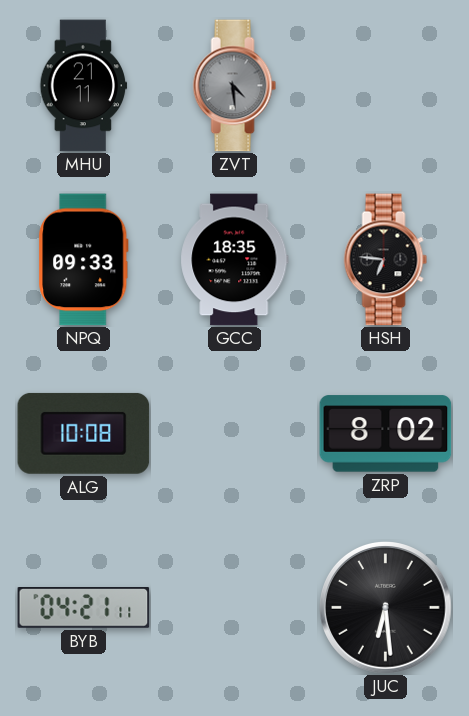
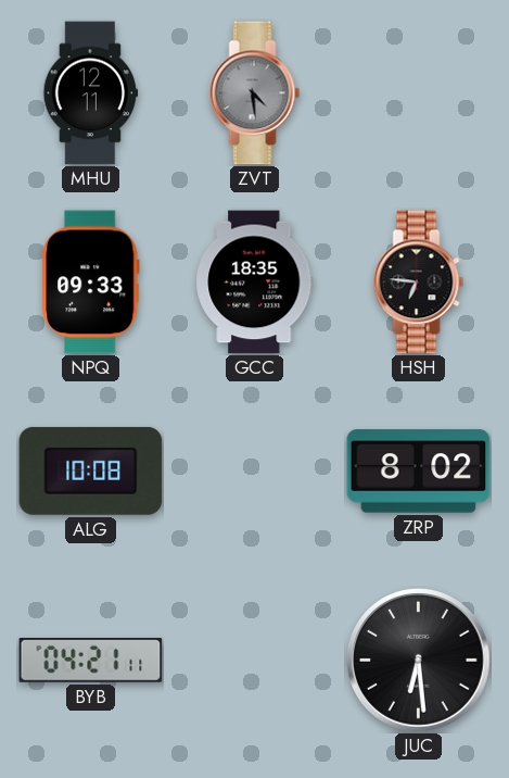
MHU: 21:11 -> 12:11 (91, 93)
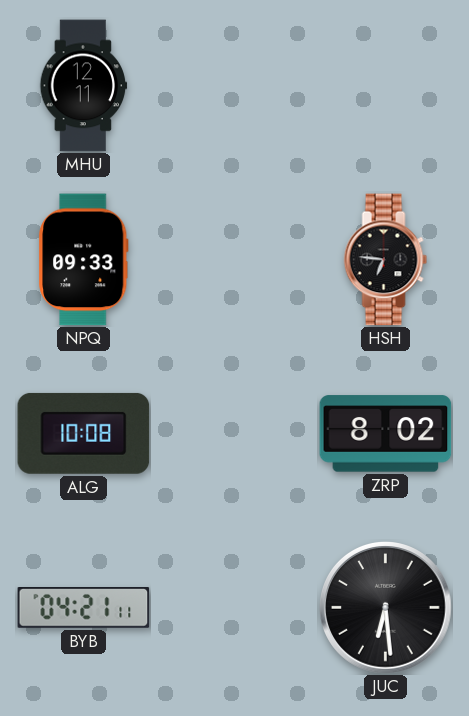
ZVT: 4:29 -> none (255, 93)
GCC: 18:35 -> none (255, 283)
